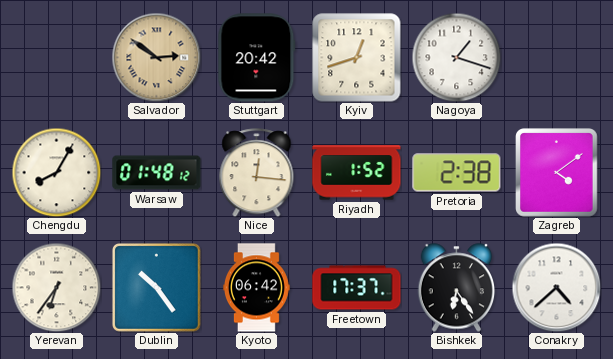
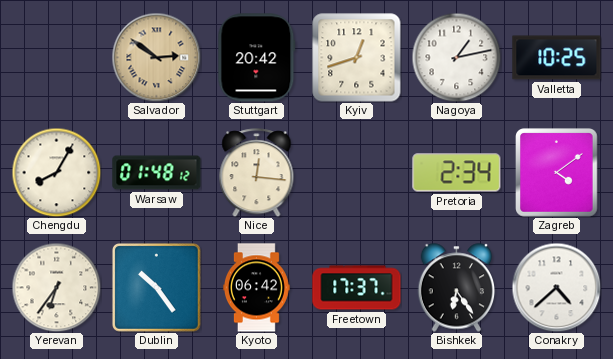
Nagoya: 1:18 -> 1:13 (456, 57)
Valletta: none -> 10:25 (557, 58)
Riyadh: 1:52 -> none (357, 173)
Pretoria: 2:38 -> 2:34 (457, 173)
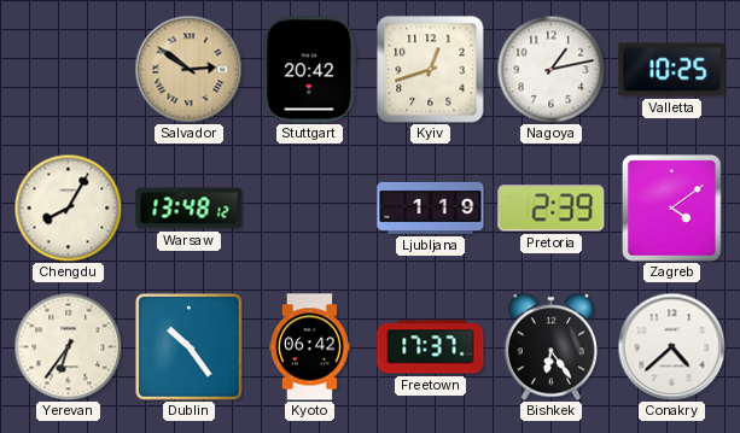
Warsaw: 01:48 -> 13:48 (190, 209)
Nice: 12:16 -> none (257, 173)
Ljubljana: none -> 1:19 (431, 207)
Pretoria: 2:34 -> 2:39 (552, 209)
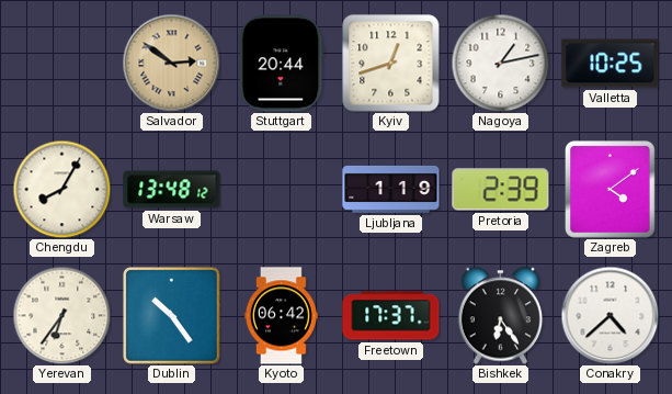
Stuttgart: 20:42 -> 20:44 (282, 64)
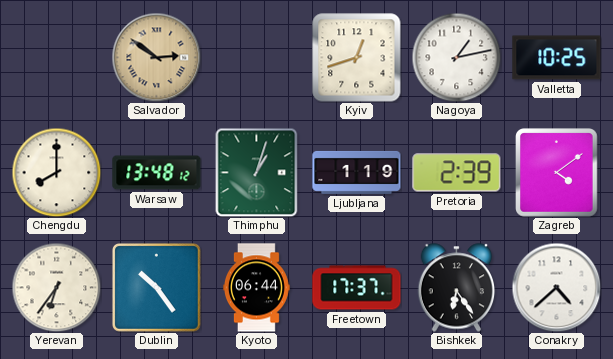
Stuttgart: 20:44 -> none (282, 64)
Chengdu: 8:05 -> 8:00 (56, 172)
Thimphu: none -> 1:03 (257, 172)
Kyoto: 06:42 -> 06:44 (256, 288)
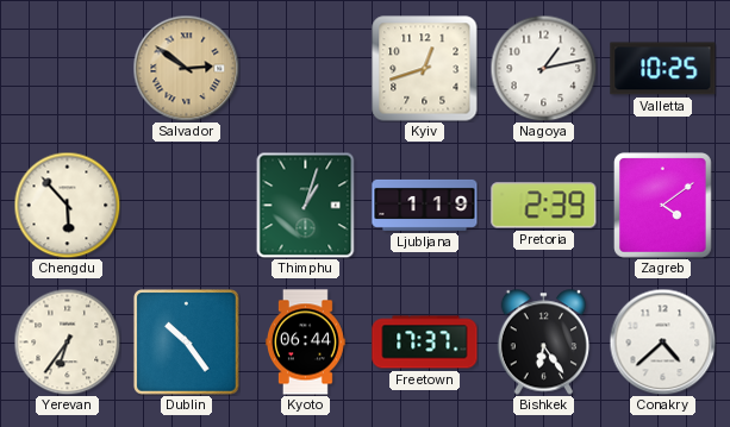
Chengdu: 8:00 -> 5:53 (67, 205)
Warsaw: 13:48 -> none (157, 173)
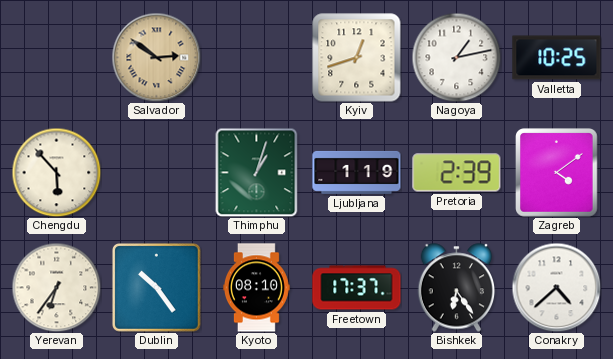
Kyoto: 06:44 -> 08:10 (256, 288)
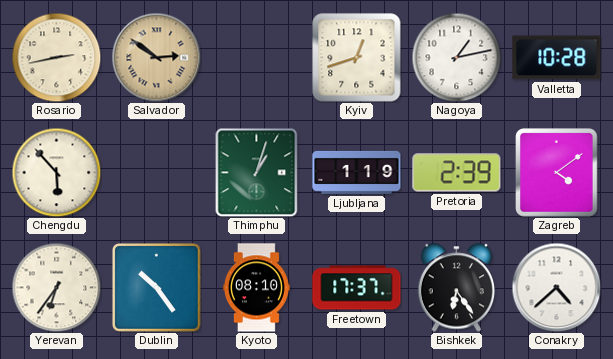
Rosario: none -> 2:43 (56, 57)
Valletta: 10:25 -> 10:28 (557, 58)
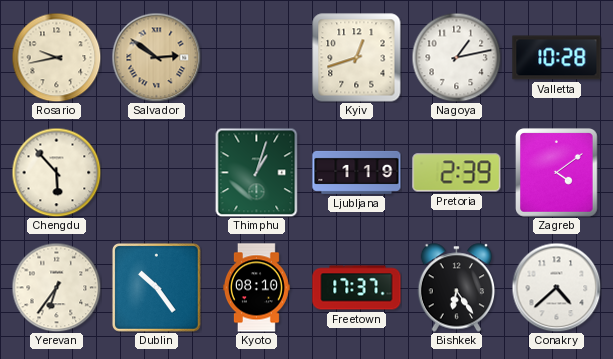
Rosario: 2:43 -> 9:43 (56, 57)
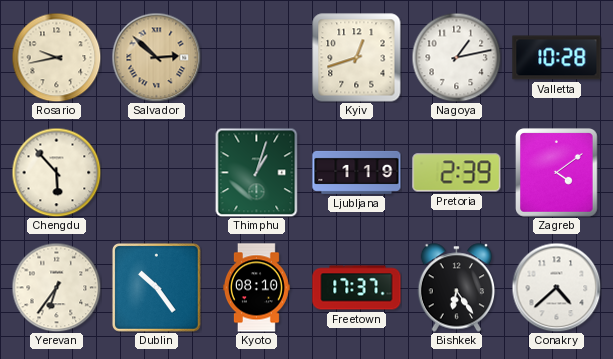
Salvador: 2:51 -> 2:52 (156, 57)
